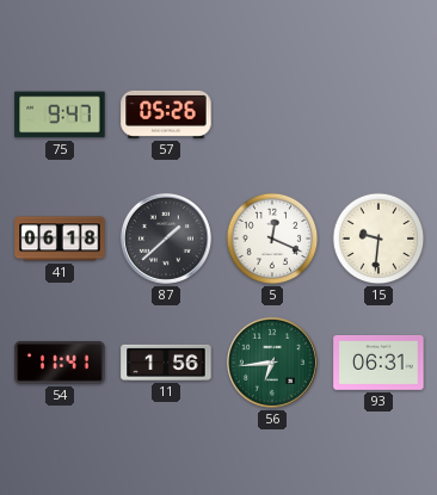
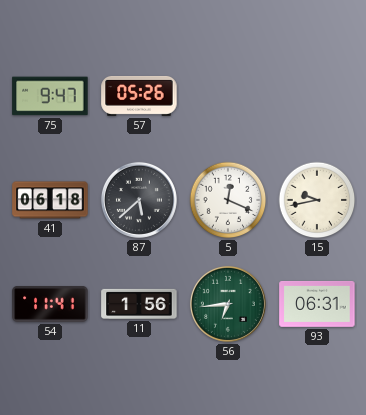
87: 1:38 -> 5:38 (139, 200)
15: 9:31 -> 9:43 (317, 200)
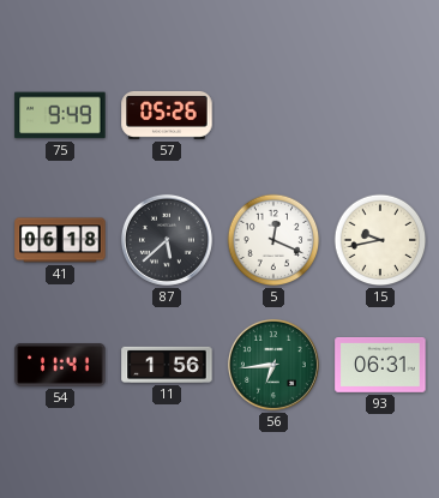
75: 9:47 -> 9:49 (60, 115)
